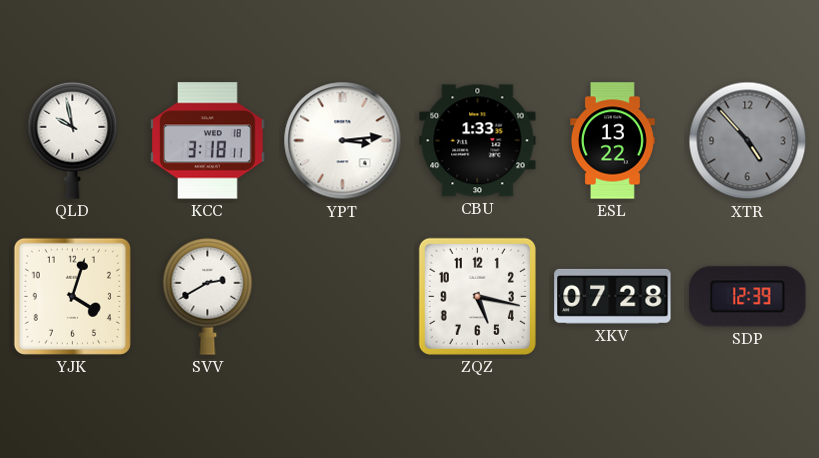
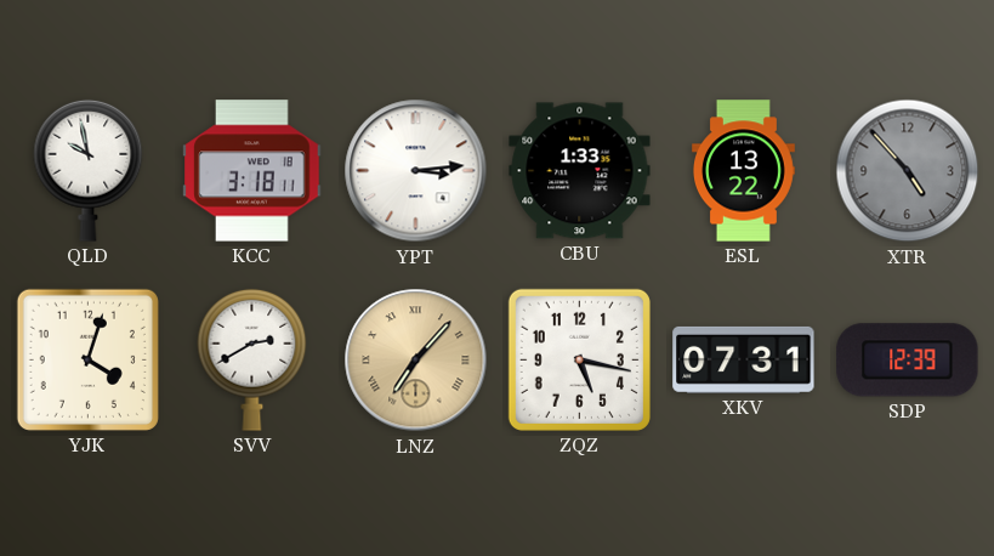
LNZ: none -> 7:07 (416, 361)
XKV: 07:28 -> 07:31 (744, 359)
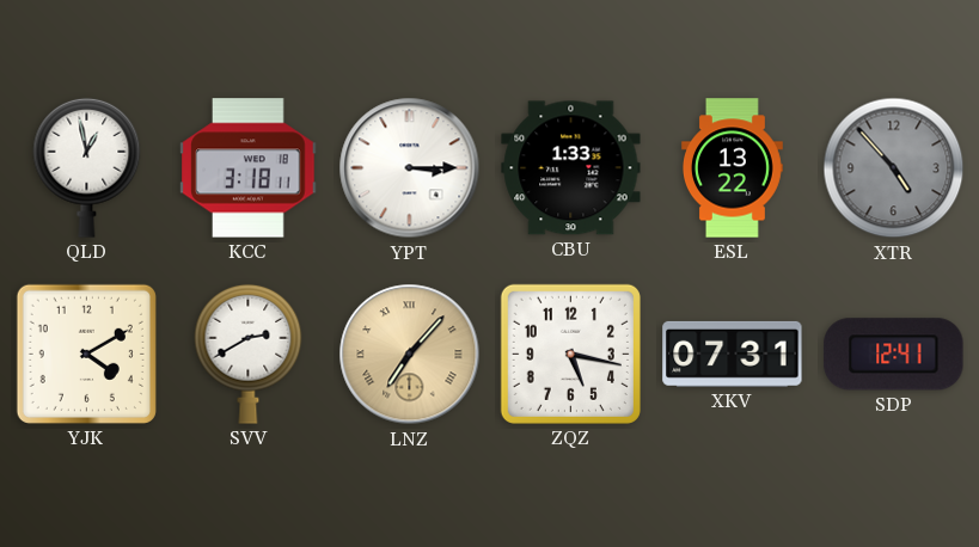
QLD: 9:58 -> 12:58 (87, 167)
YPT: 3:14 -> 3:15 (410, 168)
YJK: 4:03 -> 4:10 (86, 354)
SDP: 12:39 -> 12:41 (894, 355)
